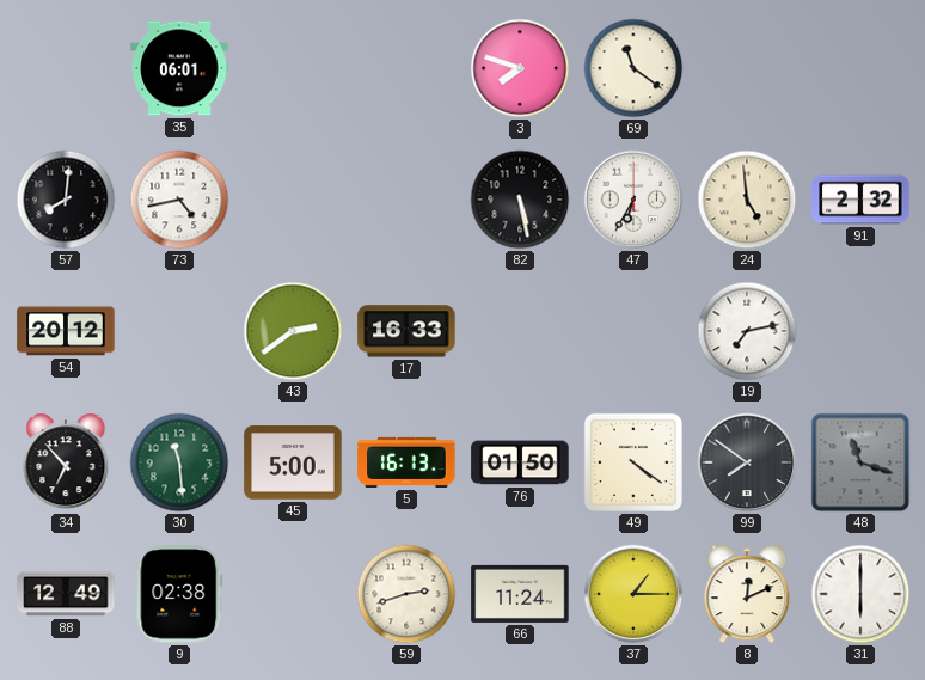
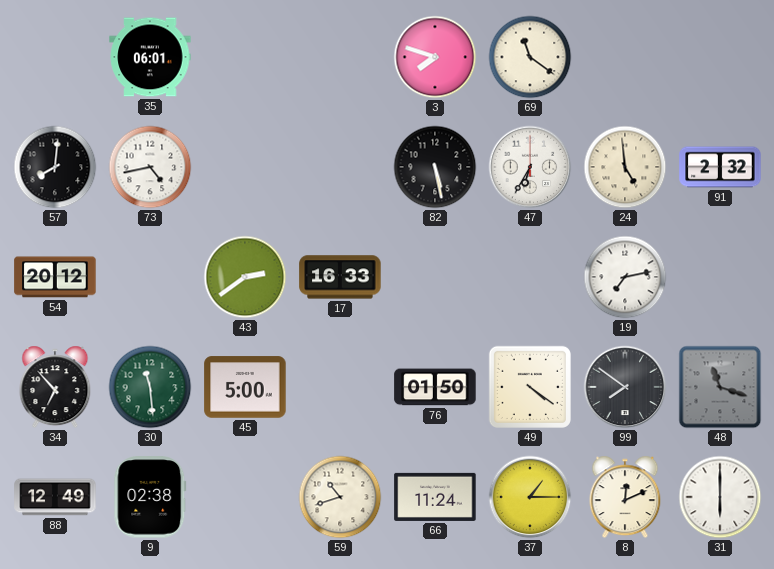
5: 16:13 -> none (406, 462)
59: 2:42 -> 10:42 (340, 497)
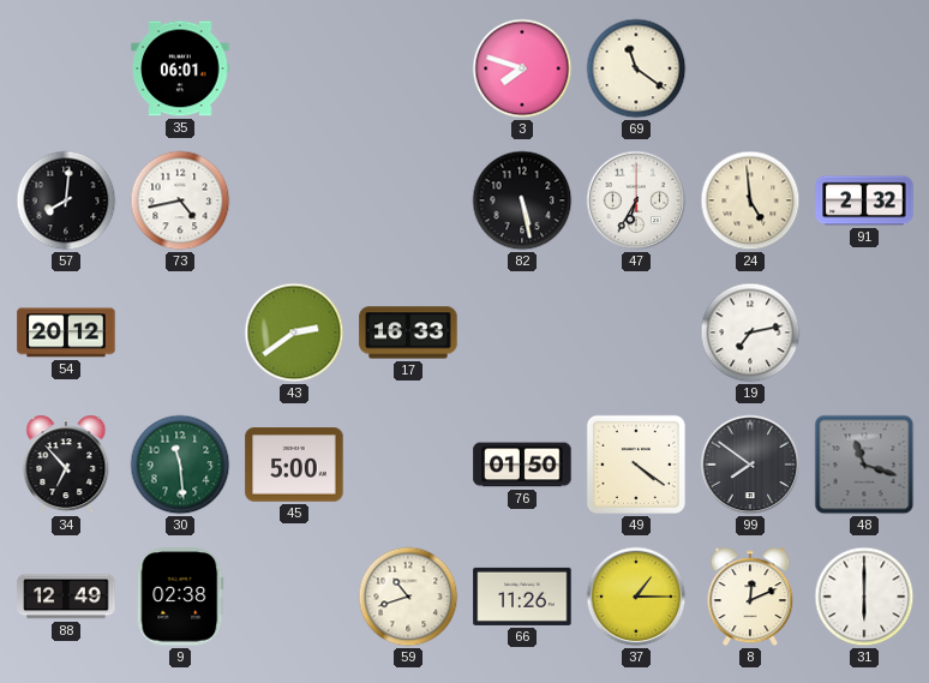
66: 11:24 -> 11:26 (522, 597)
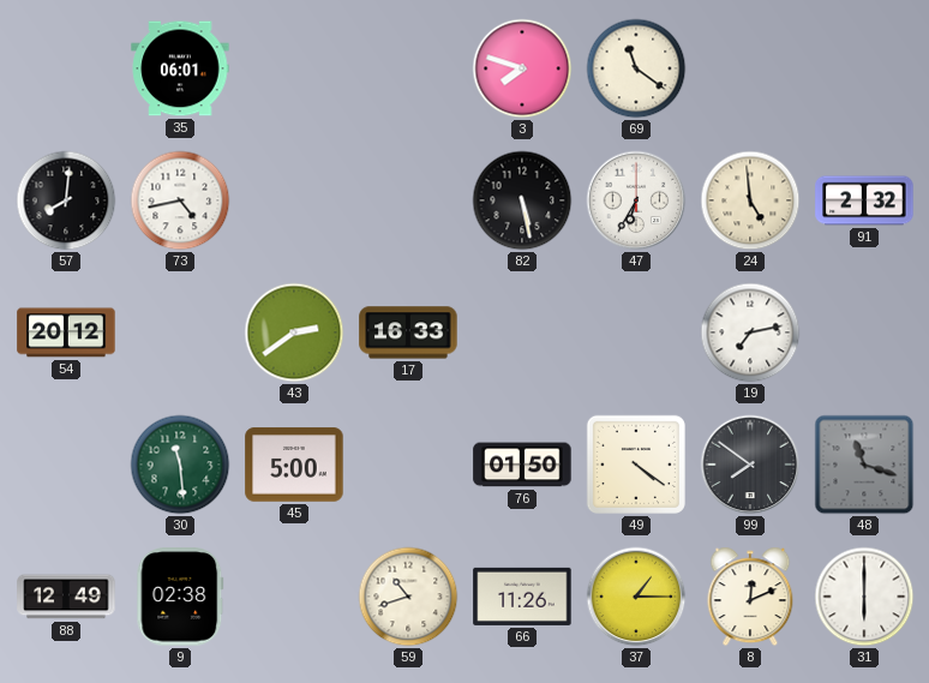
34: 6:53 -> none (66, 465)
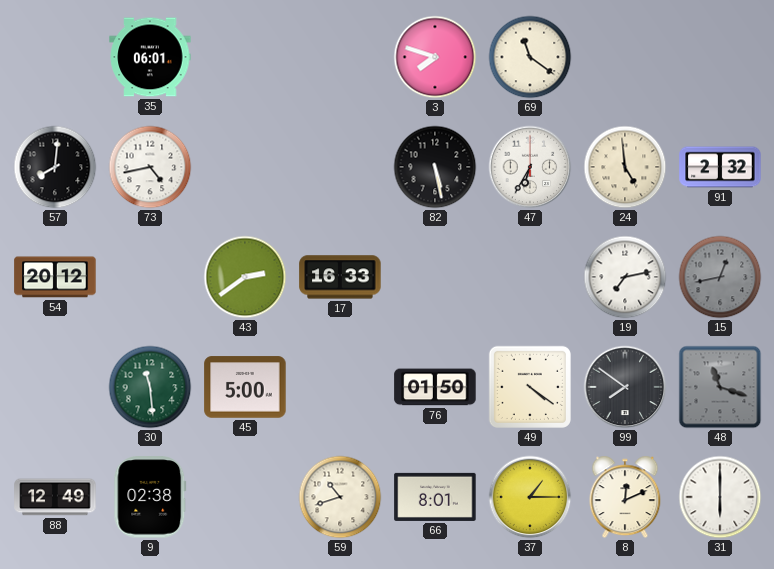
15: none -> 12:43 (720, 277)
66: 11:26 -> 8:01 (435, 497)
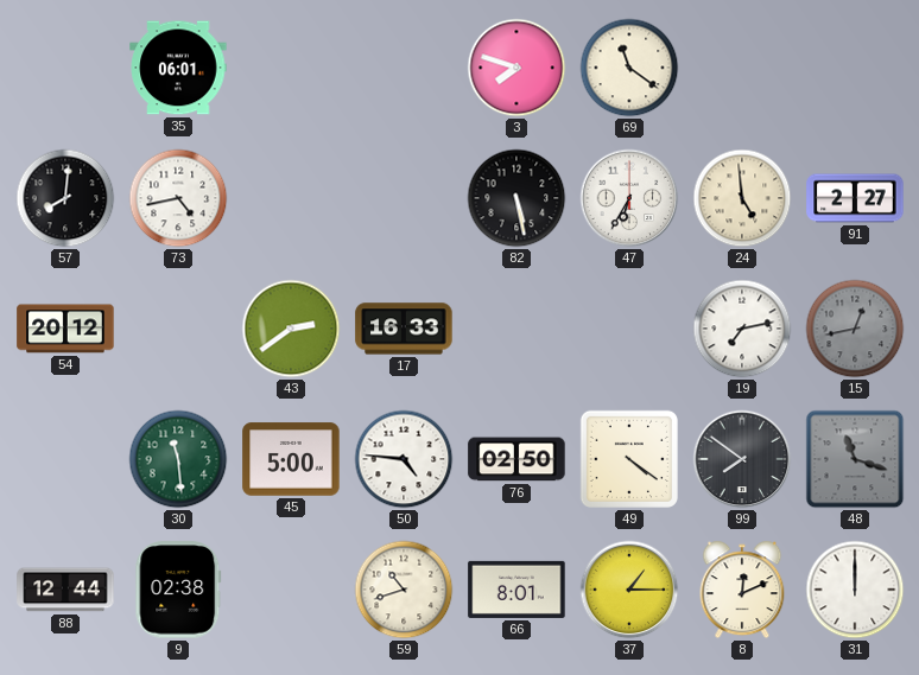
91: 2:32 -> 2:27 (855, 198)
50: none -> 4:46 (404, 459)
76: 01:50 -> 02:50 (516, 459)
88: 12:49 -> 12:44 (65, 590)
31: 6:00 -> 12:00 (855, 590)
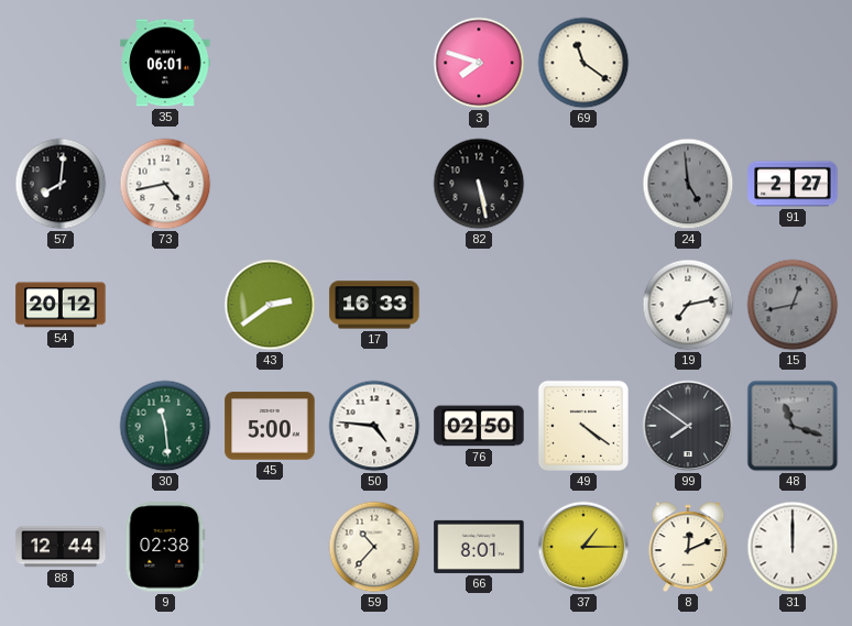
47: 6:35 -> none (629, 198)
24 dial: cream -> grey (688, 184)
59: 10:42 -> 10:37 (374, 547)
